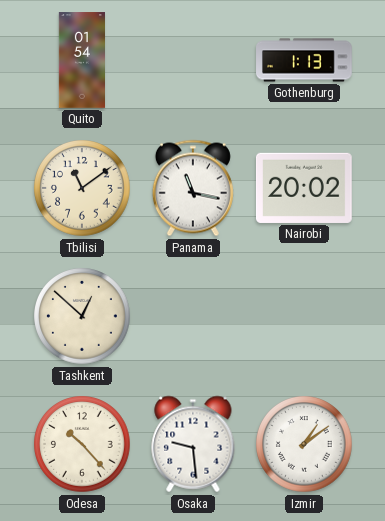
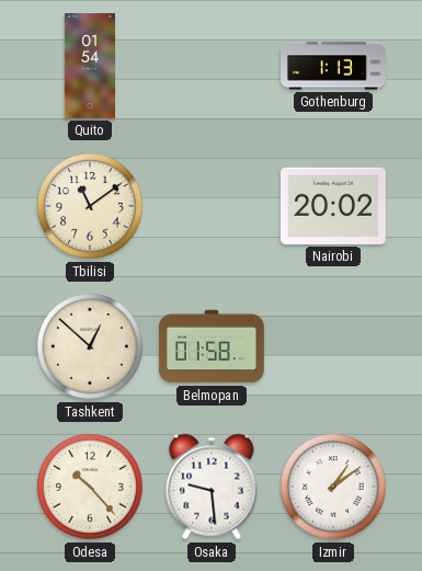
Panama: 11:17 -> none (193, 188)
Belmopan: none -> 01:58 (213, 346)
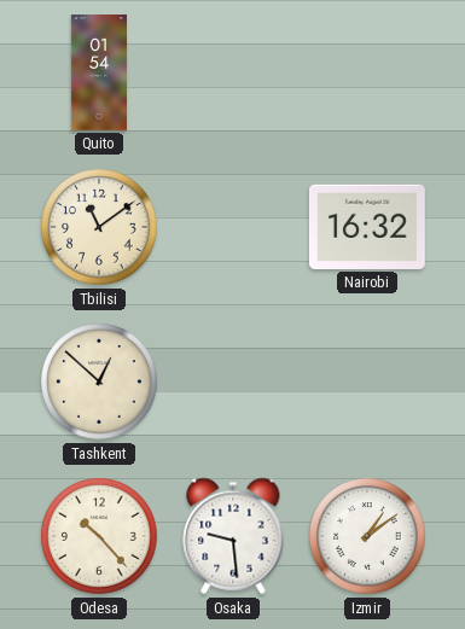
Gothenburg: 1:13 -> none (333, 66)
Nairobi: 20:02 -> 16:32 (367, 227)
Belmopan: 01:58 -> none (213, 346)
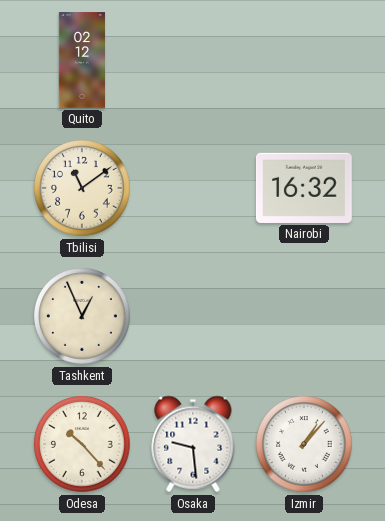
Quito: 01:54 -> 02:12 (81, 60)
Tashkent: 12:52 -> 12:56 (83, 317)
Izmir: 1:09 -> 1:07 (305, 445)
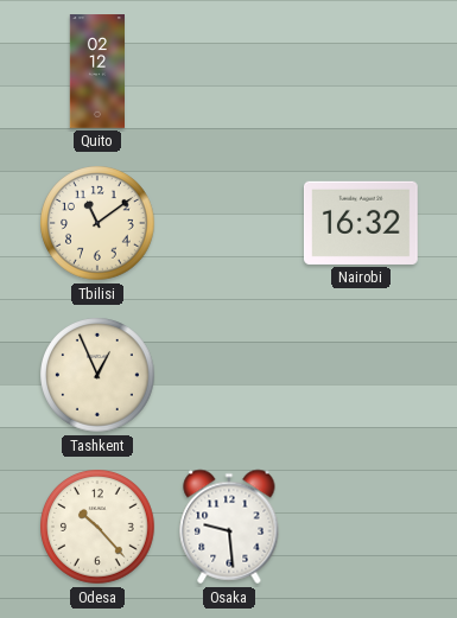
Izmir: 1:07 -> none (305, 445)
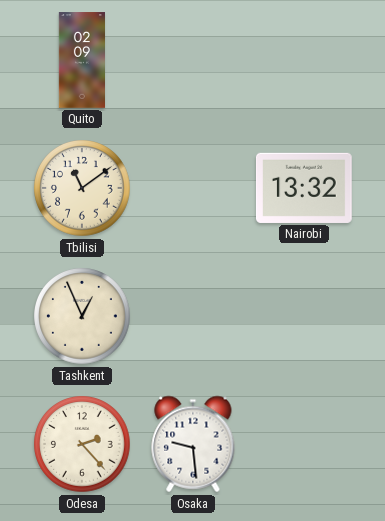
Quito: 02:12 -> 02:09 (81, 60)
Nairobi: 16:32 -> 13:32 (304, 188)
Odesa: 10:23 -> 2:23 (83, 445)
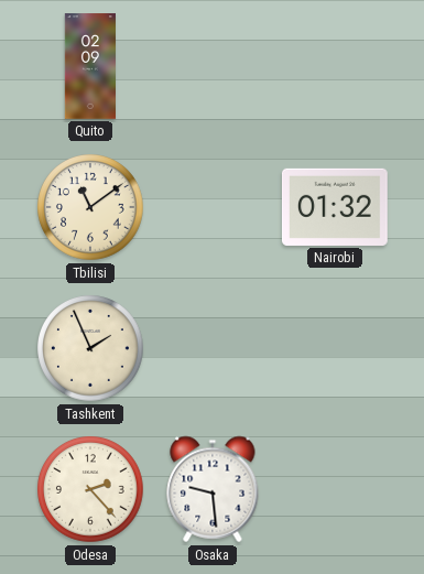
Nairobi: 13:32 -> 01:32 (335, 207)
Tashkent: 12:56 -> 1:56 (91, 349)
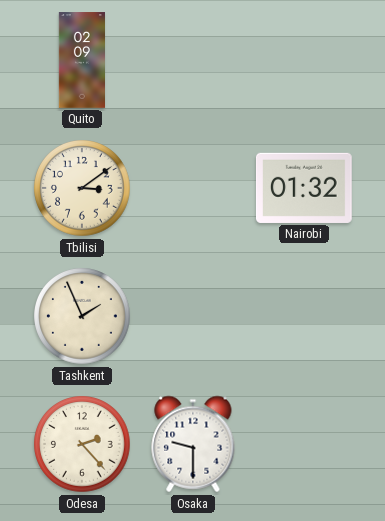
Tbilisi: 11:09 -> 3:09 (83, 189)
Osaka: 9:29 -> 9:30 (193, 444)
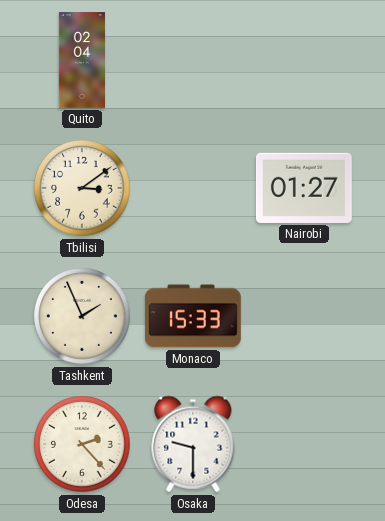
Quito: 02:09 -> 02:04 (81, 60)
Nairobi: 01:32 -> 01:27 (304, 188)
Monaco: none -> 15:33 (193, 316)
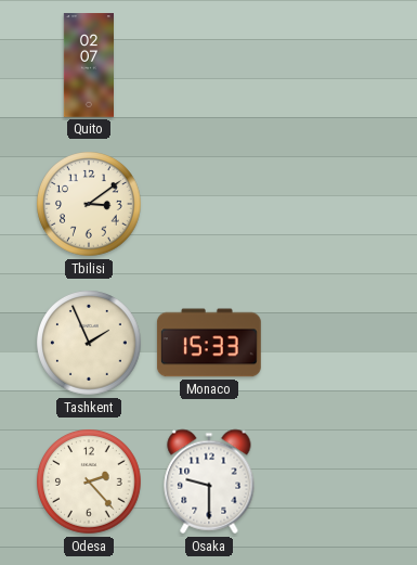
Quito: 02:04 -> 02:07 (88, 65)
Nairobi: 01:27 -> none (304, 188)
